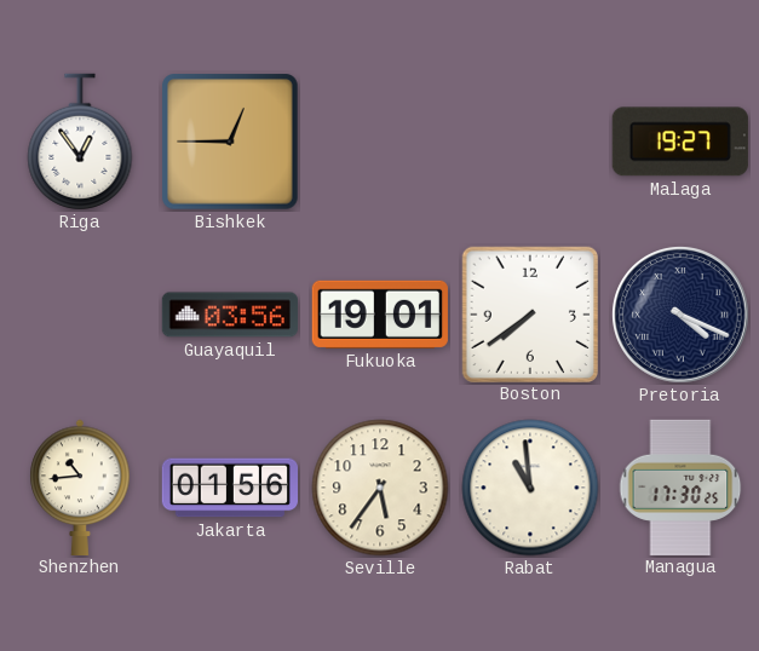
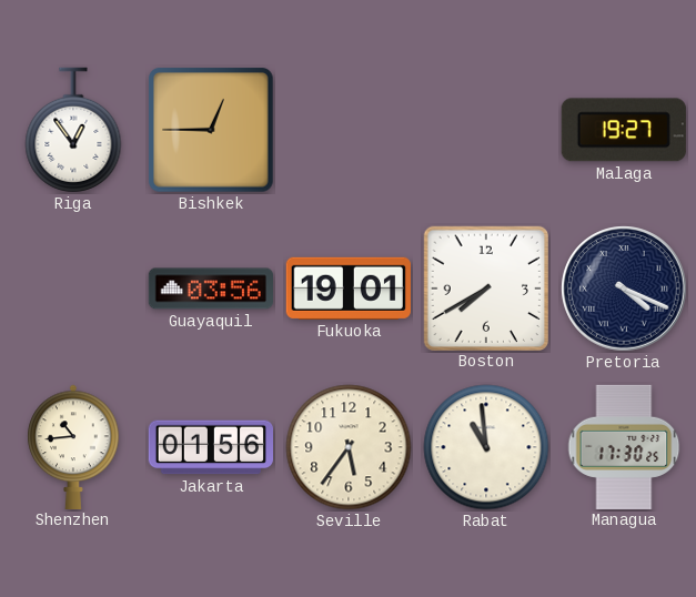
Boston: 7:39 -> 7:40 (485, 287)
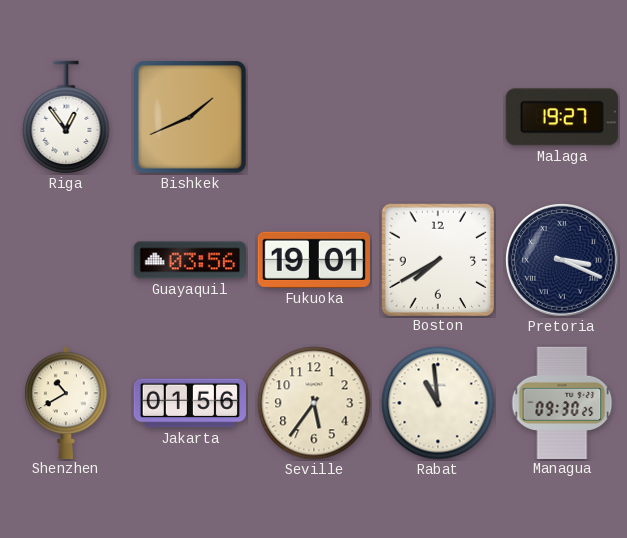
Bishkek: 12:45 -> 1:41 (191, 118)
Pretoria: 4:19 -> 3:19 (562, 260)
Shenzhen: 10:44 -> 10:40 (66, 402)
Managua: 17:30 -> 09:30 (562, 402)
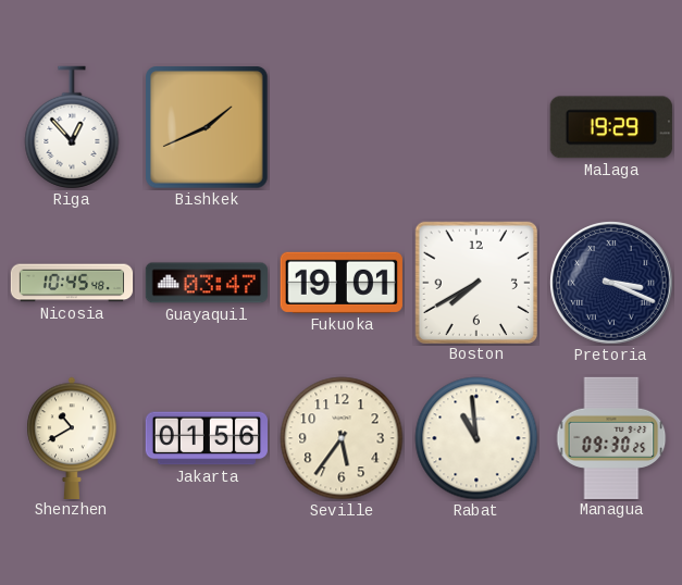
Riga: 12:54 -> 12:53 (72, 127)
Malaga: 19:27 -> 19:29 (611, 127)
Nicosia: none -> 10:45 (72, 283)
Guayaquil: 03:56 -> 03:47 (207, 283)
